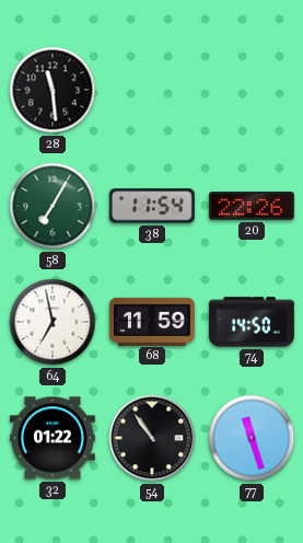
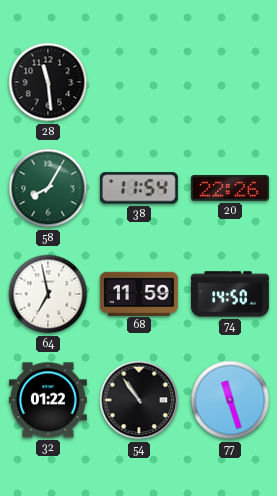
58: 7:05 -> 8:05 (48, 188)
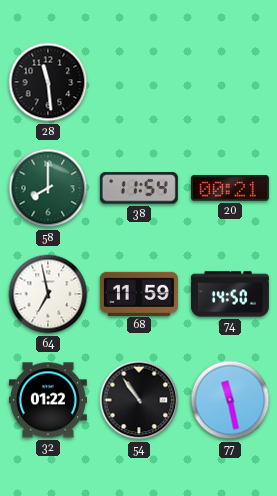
58: 8:05 -> 8:00 (48, 188)
20: 22:26 -> 00:21 (230, 188)
77: 11:27 -> 11:28 (230, 400)
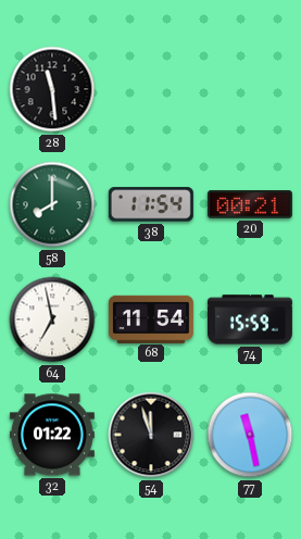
68: 11:59 -> 11:54 (151, 318)
74: 14:50 -> 15:59 (250, 319)
54: 10:54 -> 11:57 (151, 435)
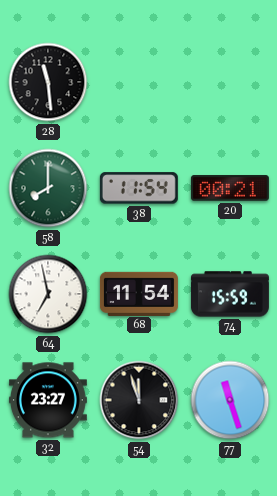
32: 01:22 -> 23:27 (48, 400)
77: 11:28 -> 11:27 (230, 400)
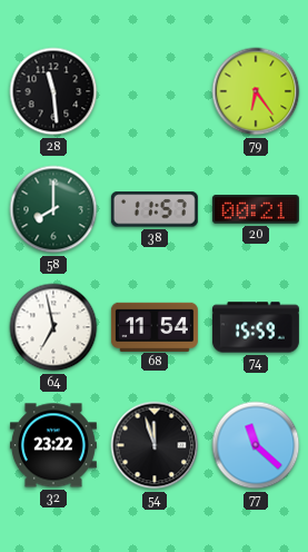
79: none -> 6:24 (256, 91)
38: 11:54 -> 11:57 (155, 209)
32: 23:27 -> 23:22 (53, 445)
77: 11:27 -> 11:22 (256, 445)
